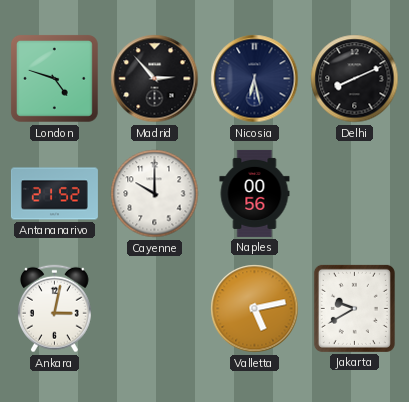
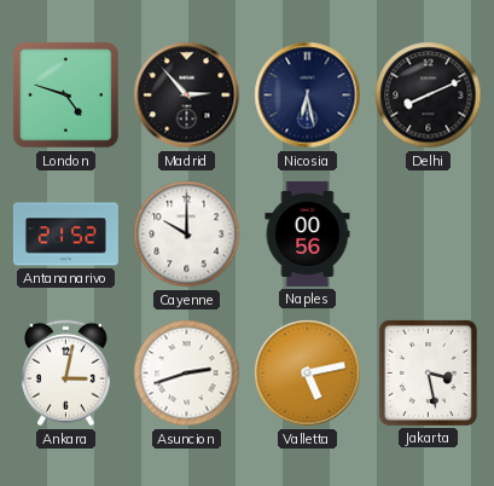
Asuncion: none -> 2:42 (187, 374)
Jakarta: 9:40 -> 3:28 (428, 372)
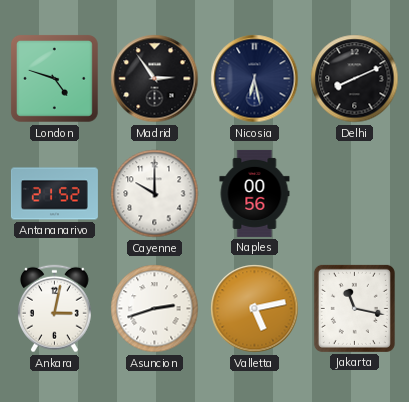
Madrid: 2:53 -> 2:54 (155, 79)
Jakarta: 3:28 -> 11:17 (354, 308)
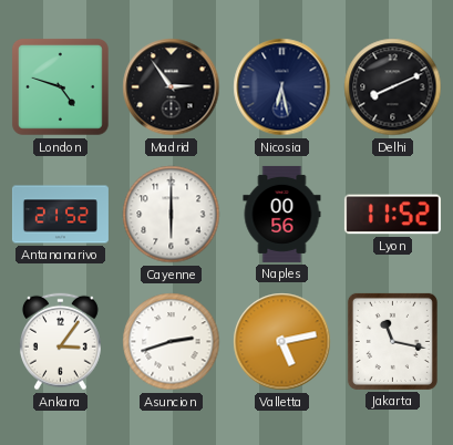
Cayenne: 10:00 -> 6:00 (172, 215)
Lyon: none -> 11:52 (392, 215)
Ankara: 3:02 -> 3:06 (60, 342)
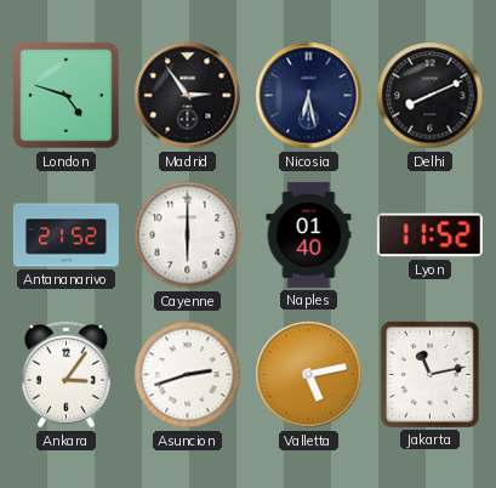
Naples: 00:56 -> 01:40 (309, 234)
Jakarta: 11:17 -> 11:13 (429, 374)
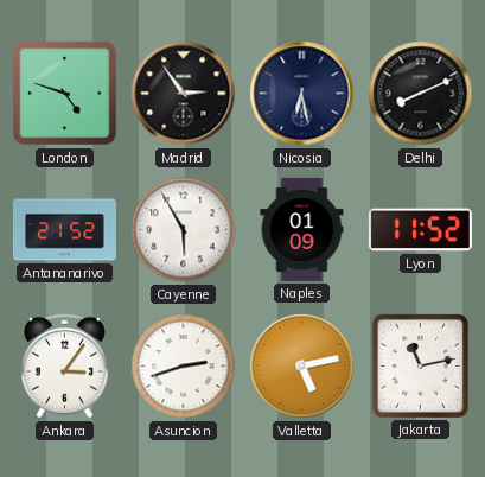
Cayenne: 6:00 -> 5:55 (184, 230)
Naples: 01:40 -> 01:09 (302, 229)
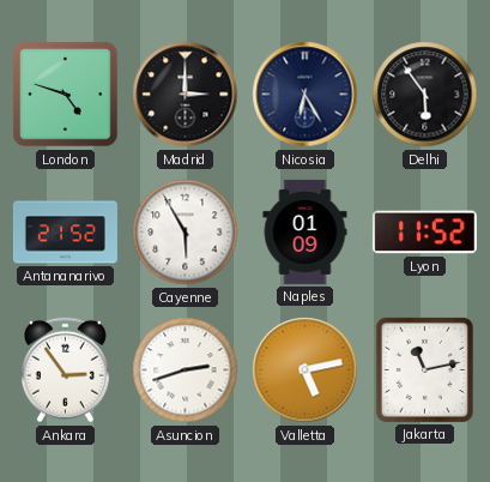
Madrid: 2:54 -> 3:00 (186, 95)
Nicosia: 6:28 -> 6:25 (306, 95)
Delhi: 8:11 -> 5:54 (425, 95)
Ankara: 3:06 -> 2:54 (65, 370)
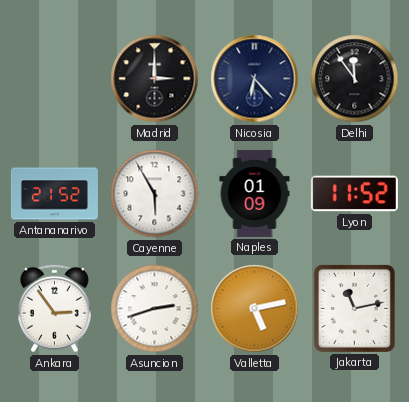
London: 4:48 -> none (65, 94)
Nicosia: 6:25 -> 6:23 (255, 79)
Delhi: 5:54 -> 11:54 (355, 79)
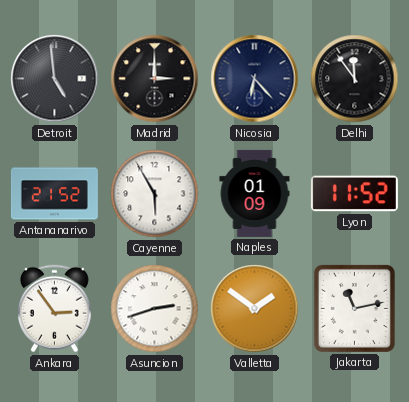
Detroit: none -> 4:59 (55, 79)
Valletta: 5:13 -> 1:51 (255, 309)
